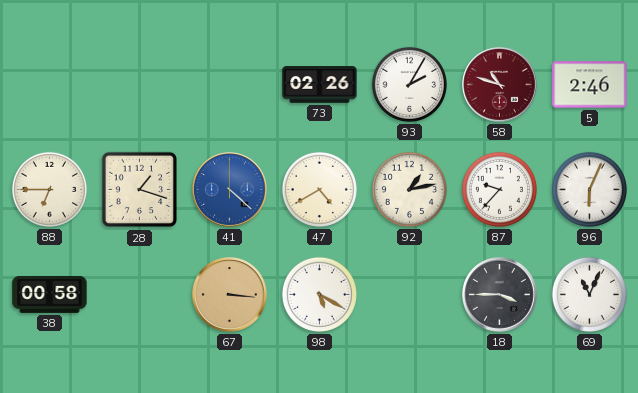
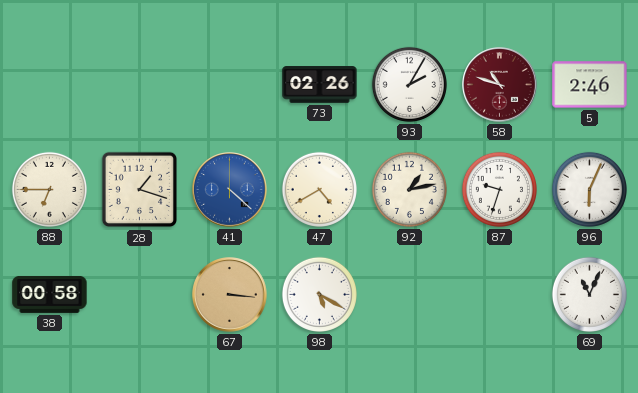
87: 9:37 -> 9:33 (499, 189)
18: 3:45 -> none (500, 295)
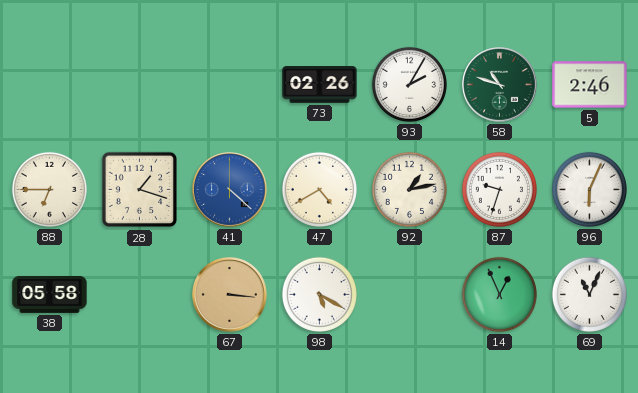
58 dial: burgundy -> green (500, 85)
38: 00:58 -> 05:58 (50, 294)
14: none -> 12:56 (499, 294)
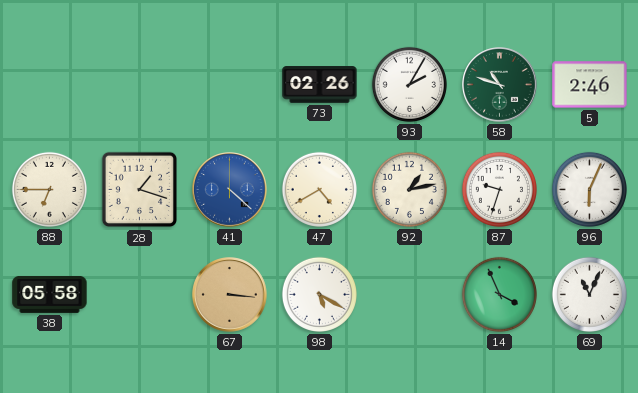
14: 12:56 -> 3:56 (499, 294)
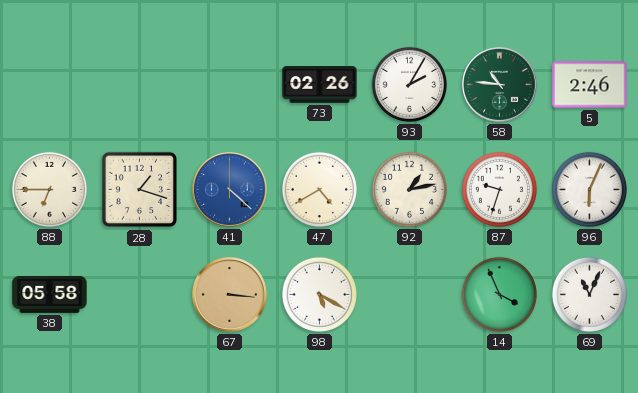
58: 10:48 -> 10:46 (500, 85)
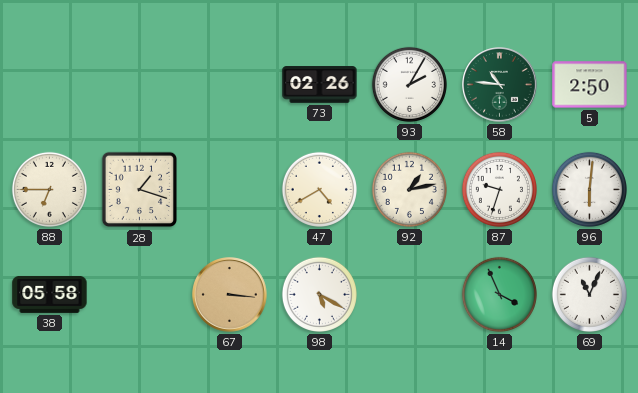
5: 2:46 -> 2:50 (590, 85)
41: 4:22 -> none (230, 190)
96: 6:04 -> 6:01 (589, 189)
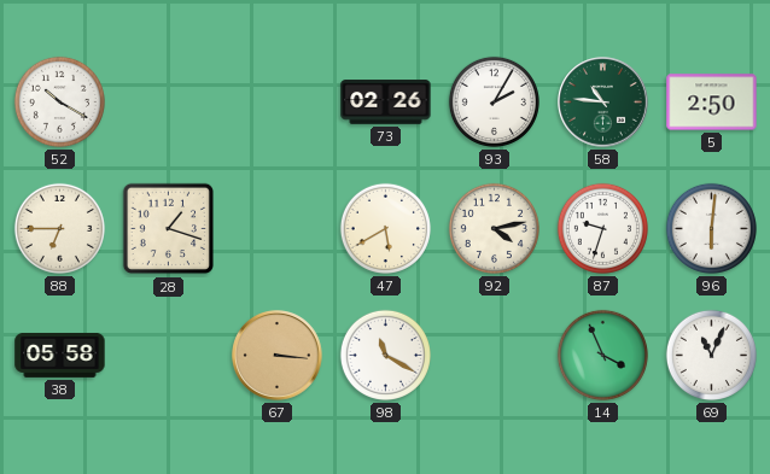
52: none -> 10:20 (59, 101)
47: 4:40 -> 5:40 (385, 228)
92: 1:13 -> 4:13 (494, 228)
98: 5:20 -> 11:20 (385, 355)
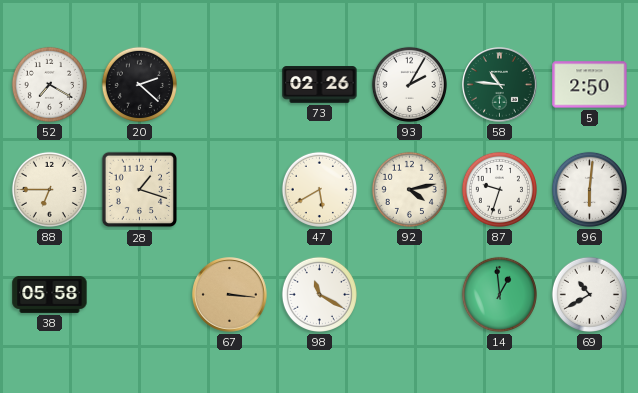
52: 10:20 -> 7:20 (49, 84)
20: none -> 2:22 (139, 84)
14: 3:56 -> 12:59 (499, 294)
69: 11:04 -> 10:40 (589, 294)
